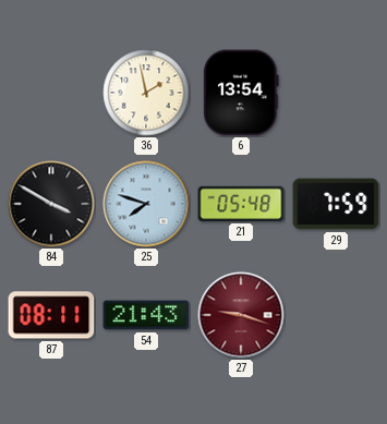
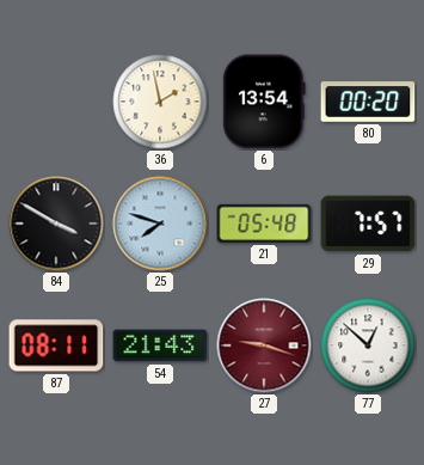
80: none -> 00:20 (368, 102)
29: 7:59 -> 7:57 (368, 224)
77: none -> 12:52 (368, 345)
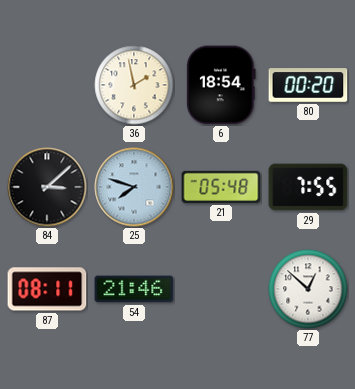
6: 13:54 -> 18:54 (221, 85)
84: 3:50 -> 3:08 (47, 187)
29: 7:57 -> 7:55 (308, 187)
54: 21:43 -> 21:46 (134, 289)
27: 9:18 -> none (264, 345)
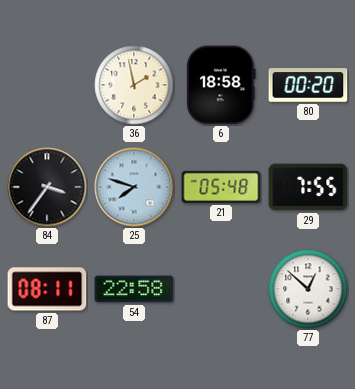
6: 18:54 -> 18:58 (221, 85)
84: 3:08 -> 3:36 (47, 187)
54: 21:46 -> 22:58 (134, 289)
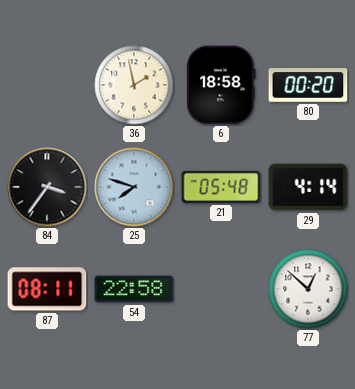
29: 7:55 -> 4:14 (308, 187)
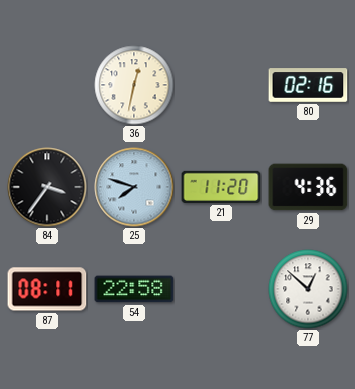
36: 1:58 -> 12:32 (134, 85)
6: 18:58 -> none (221, 85)
80: 00:20 -> 02:16 (308, 85)
21: 05:48 -> 11:20 (221, 187)
29: 4:14 -> 4:36 (308, 187)
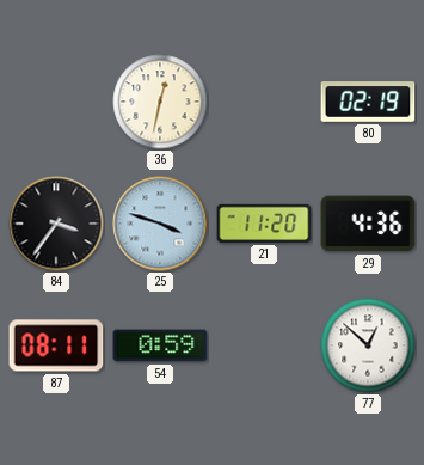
80: 02:16 -> 02:19 (368, 102)
25: 7:48 -> 3:48 (160, 224)
54: 22:58 -> 0:59 (160, 345)
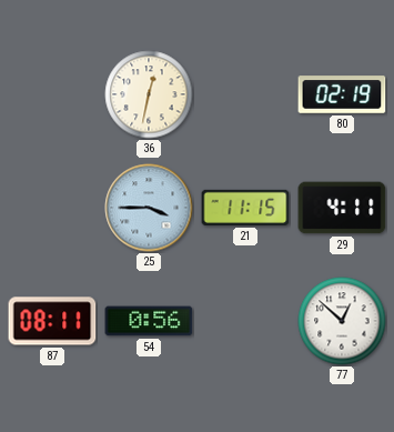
84: 3:36 -> none (56, 224)
25: 3:48 -> 3:45 (149, 208)
21: 11:20 -> 11:15 (245, 208)
29: 4:36 -> 4:11 (342, 208)
54: 0:59 -> 0:56 (149, 321)
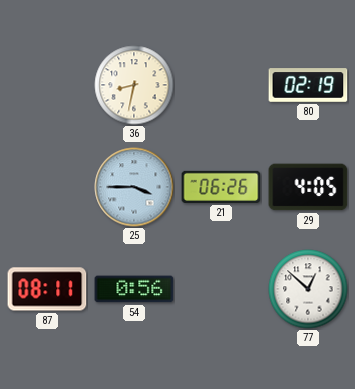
36: 12:32 -> 8:32 (134, 85)
21: 11:15 -> 06:26 (221, 187)
29: 4:11 -> 4:05 (308, 187)
